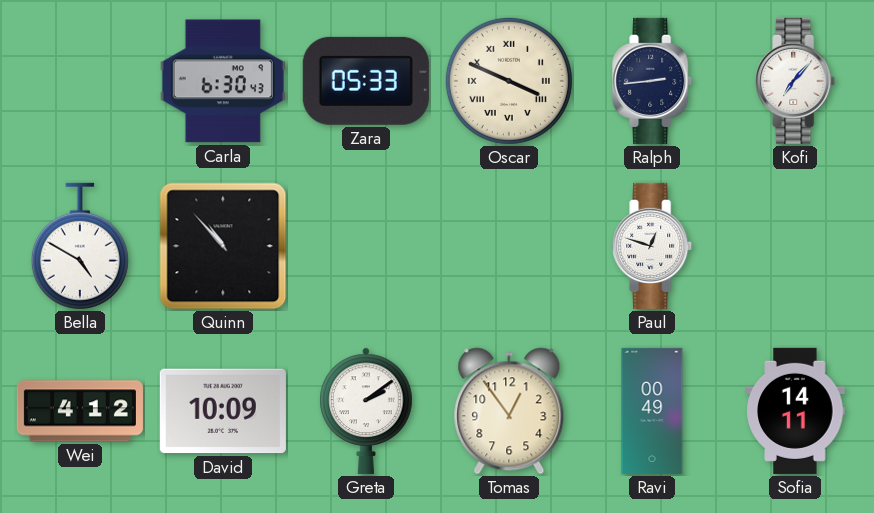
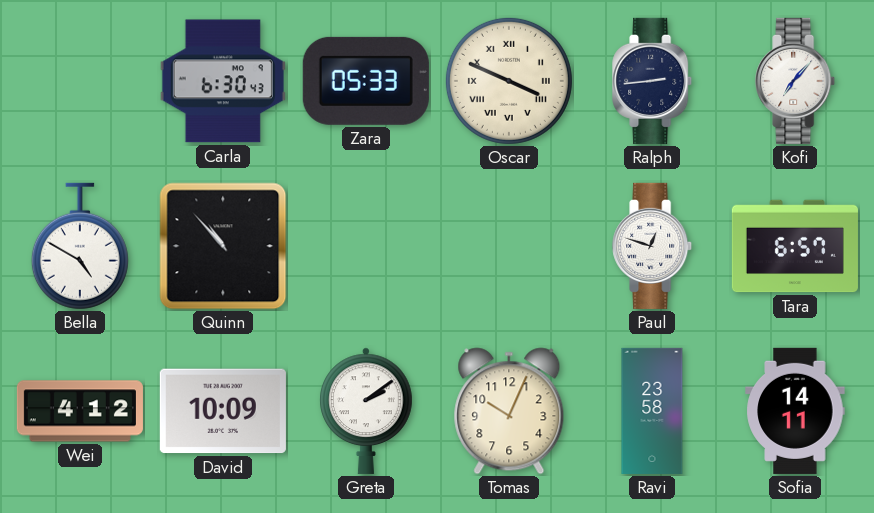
Tara: none -> 6:57 (795, 246)
Tomas: 12:54 -> 10:04 (509, 411)
Ravi: 00:49 -> 23:58 (652, 411)
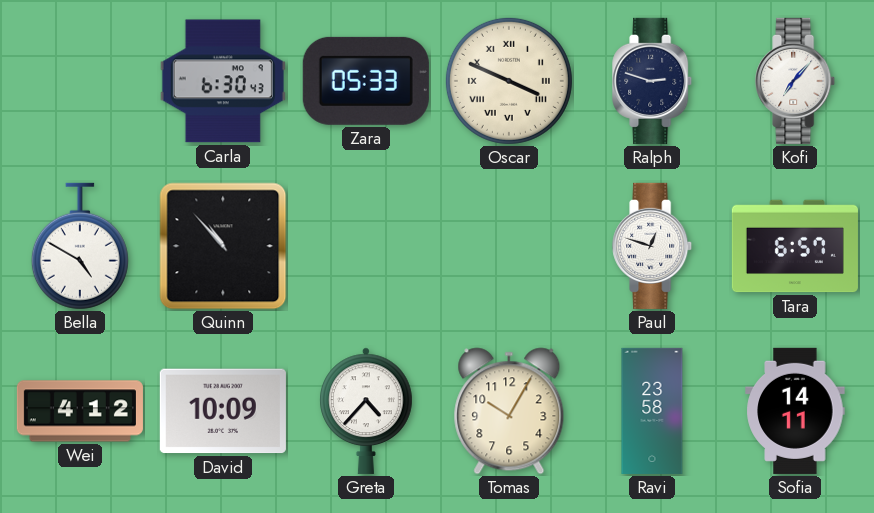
Ralph: 2:44 -> 2:48 (653, 81)
Greta: 2:09 -> 4:37 (366, 411)
Tomas: 10:04 -> 10:05 (509, 411)
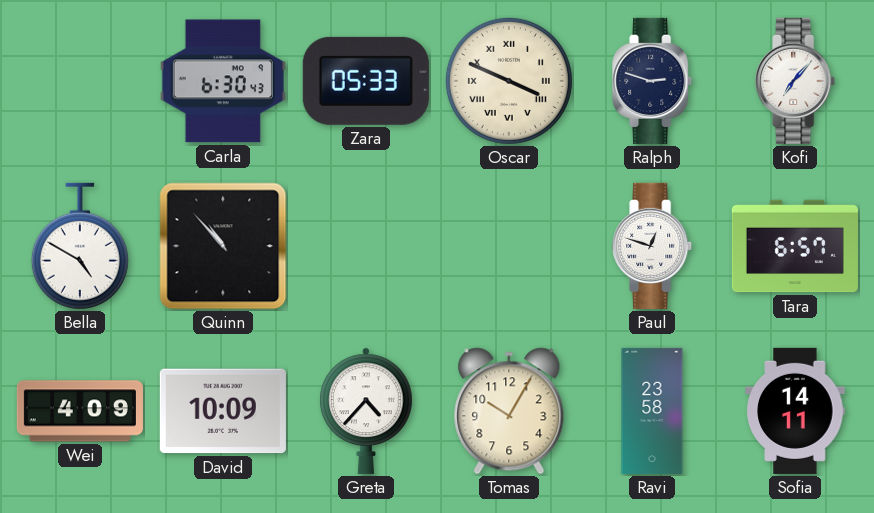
Wei: 4:12 -> 4:09 (80, 411)
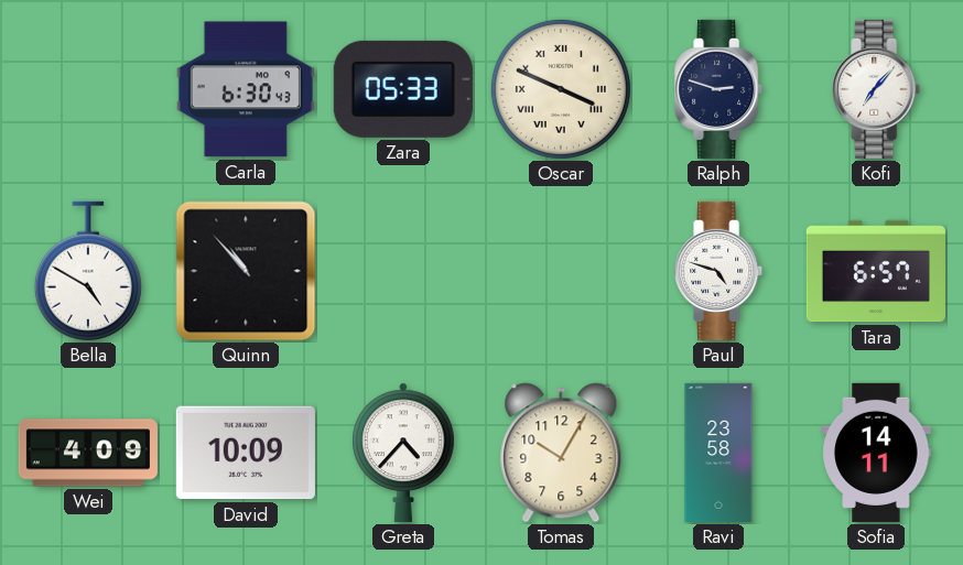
Paul: 12:48 -> 4:48 (719, 271)
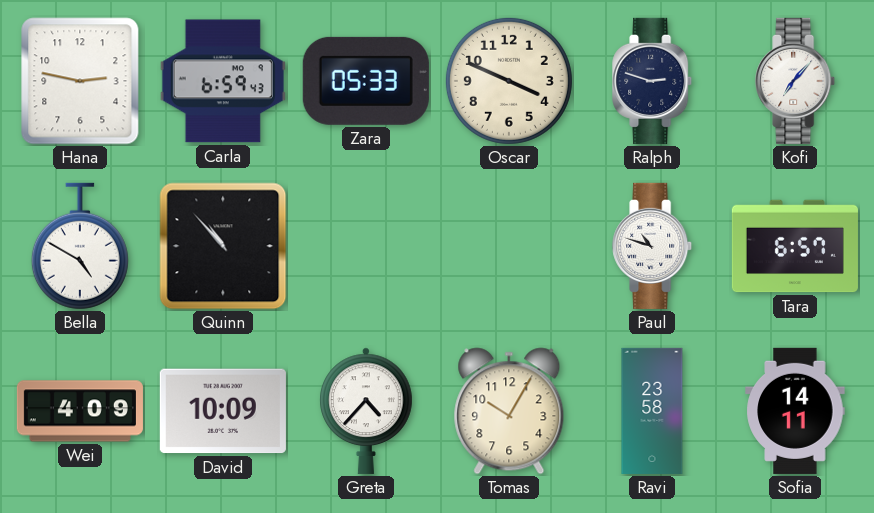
Hana: none -> 2:47 (80, 81)
Carla: 6:30 -> 6:59 (223, 81)
Oscar numerals: Roman -> Arabic (509, 81)
Paul: 4:48 -> 10:48 (653, 246)
